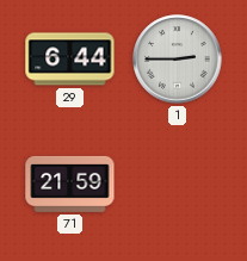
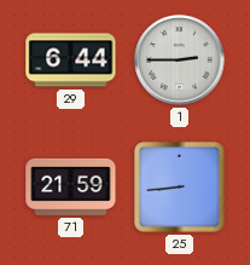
25: none -> 8:44 (180, 188)
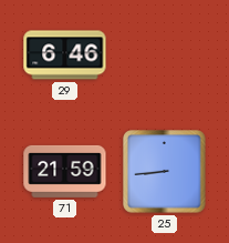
29: 6:44 -> 6:46 (65, 55)
1: 2:45 -> none (180, 61)
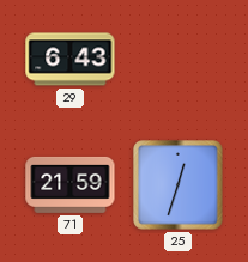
29: 6:46 -> 6:43 (71, 60)
25: 8:44 -> 12:33 (179, 185)
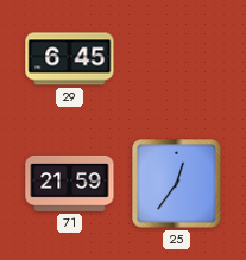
29: 6:43 -> 6:45 (70, 59)
25: 12:33 -> 12:36 (177, 184)
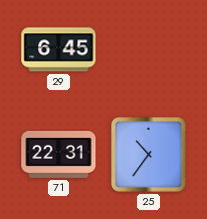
71: 21:59 -> 22:31 (59, 154)
25: 12:36 -> 10:36 (149, 155)
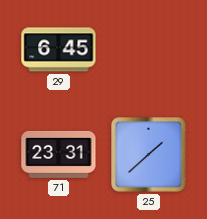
71: 22:31 -> 23:31 (59, 154)
25: 10:36 -> 1:38 (149, 155)
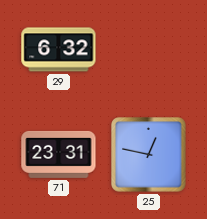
29: 6:45 -> 6:32 (59, 50)
25: 1:38 -> 12:47 (149, 155)
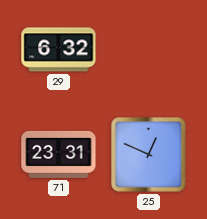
25: 12:47 -> 12:49 (149, 155)
